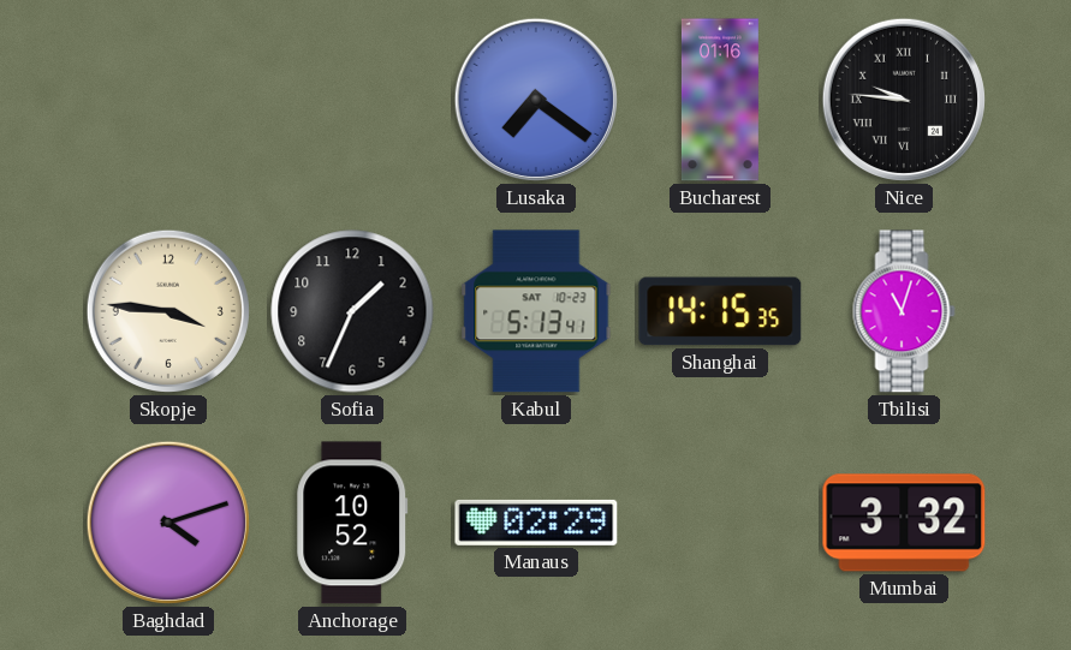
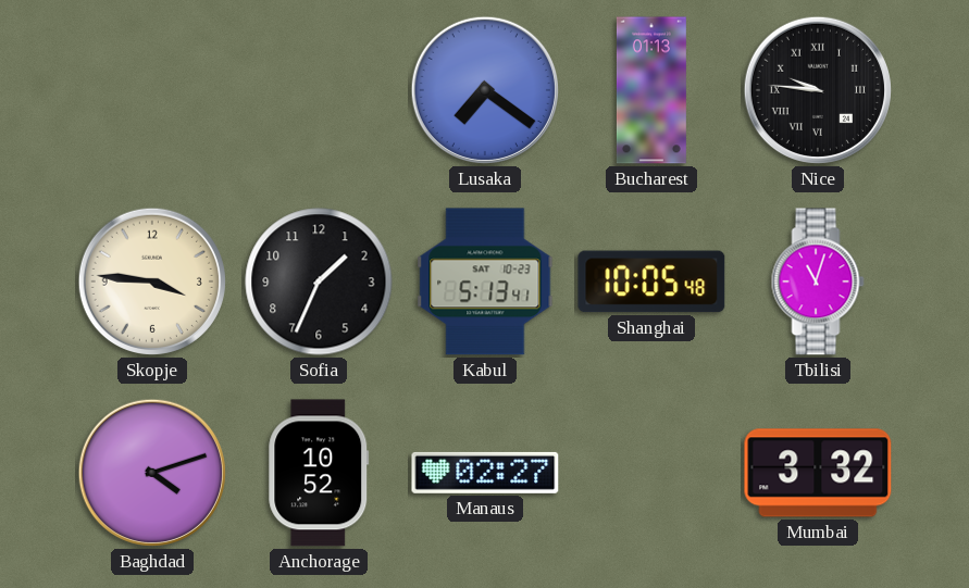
Bucharest: 01:16 -> 01:13 (651, 90)
Shanghai: 14:15 -> 10:05 (651, 282)
Manaus: 02:29 -> 02:27 (485, 473)
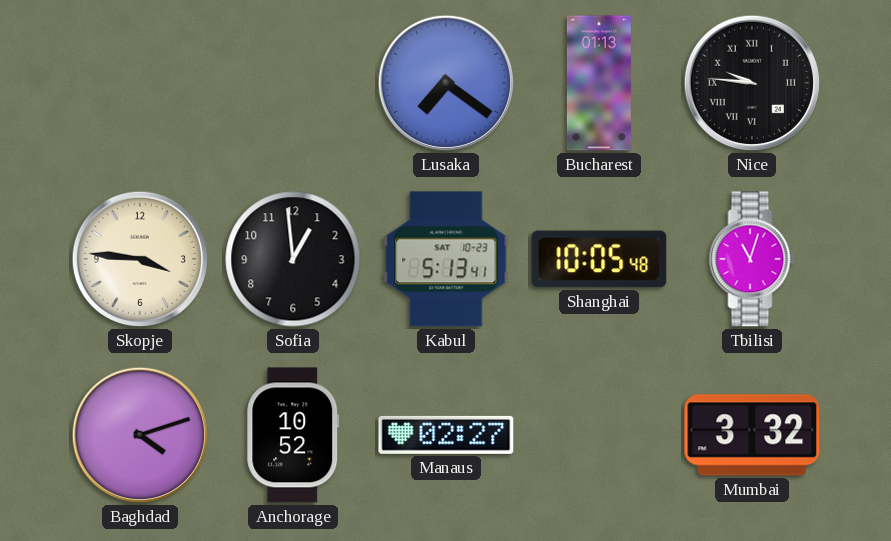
Sofia: 1:34 -> 12:59 (293, 259)
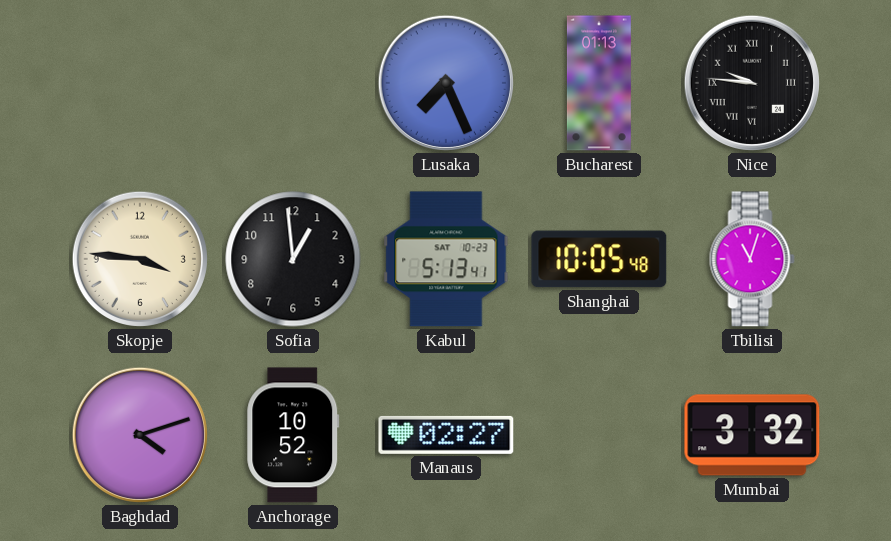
Lusaka: 7:21 -> 7:26 (446, 83)
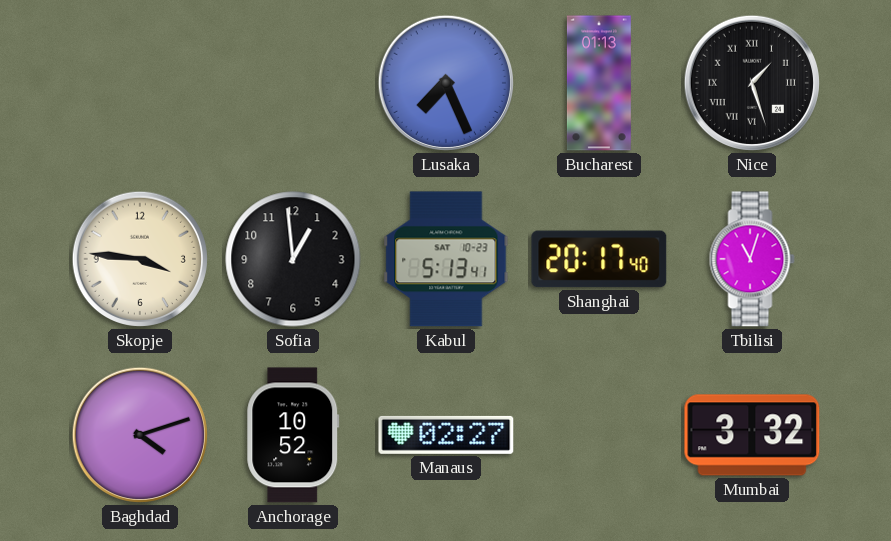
Nice: 9:46 -> 1:27 (752, 83)
Shanghai: 10:05 -> 20:17 (599, 259)
